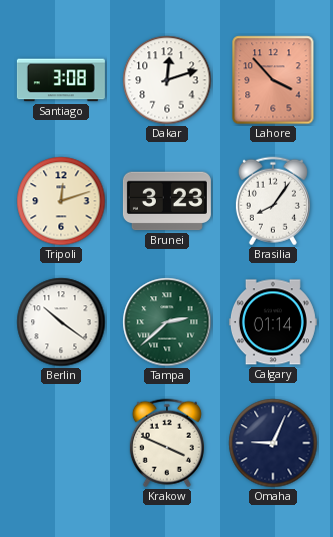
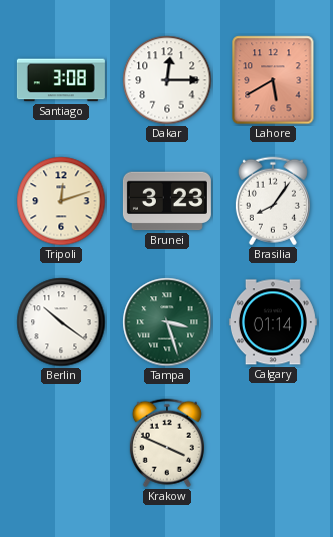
Dakar: 12:12 -> 12:15 (167, 80)
Lahore: 3:53 -> 5:40 (273, 80)
Tampa: 2:38 -> 3:27 (167, 322)
Omaha: 9:04 -> none (273, 443)
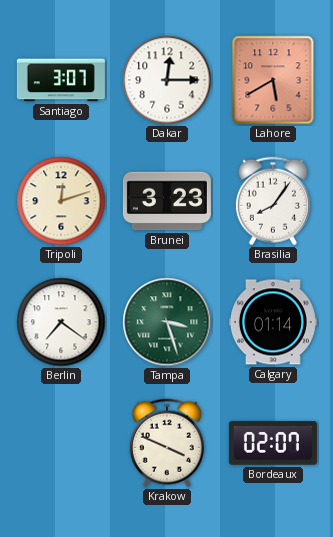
Santiago: 3:08 -> 3:07 (61, 80)
Berlin: 10:21 -> 7:21 (61, 322)
Bordeaux: none -> 02:07 (273, 443)
